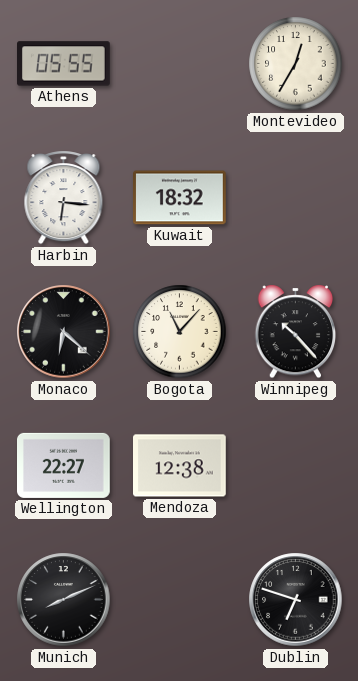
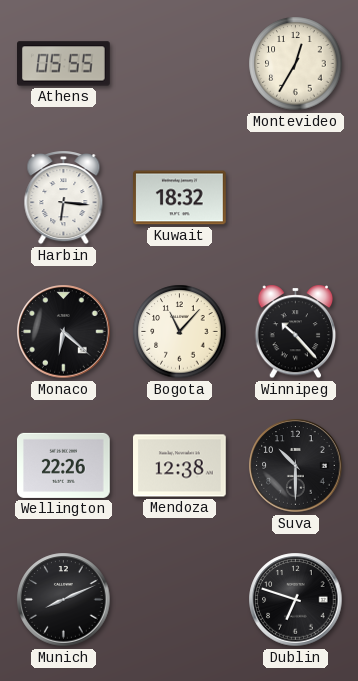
Wellington: 22:27 -> 22:26 (64, 465)
Suva: none -> 10:30 (296, 466)
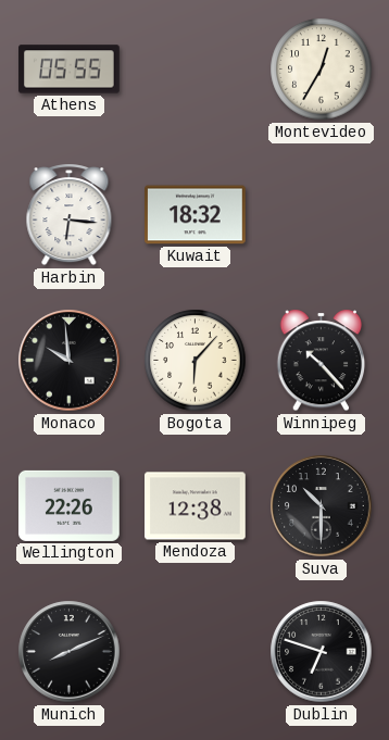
Monaco: 6:22 -> 9:59 (70, 361)
Bogota: 11:07 -> 6:07 (196, 361)
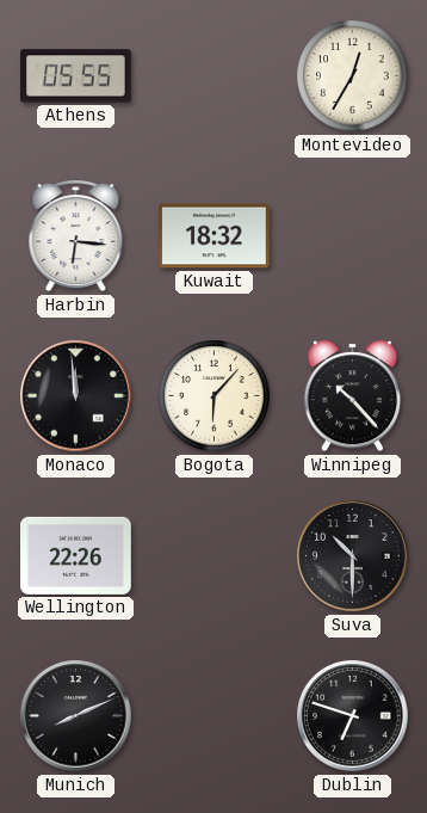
Monaco: 9:59 -> 11:59 (76, 396)
Mendoza: 12:38 -> none (196, 506)
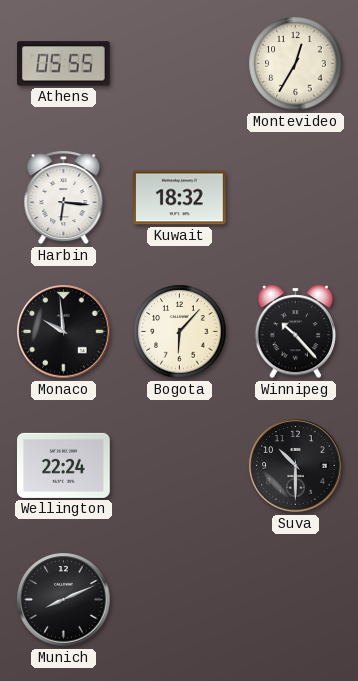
Monaco: 11:59 -> 9:59 (64, 332)
Wellington: 22:26 -> 22:24 (64, 465)
Dublin: 6:48 -> none (353, 716)
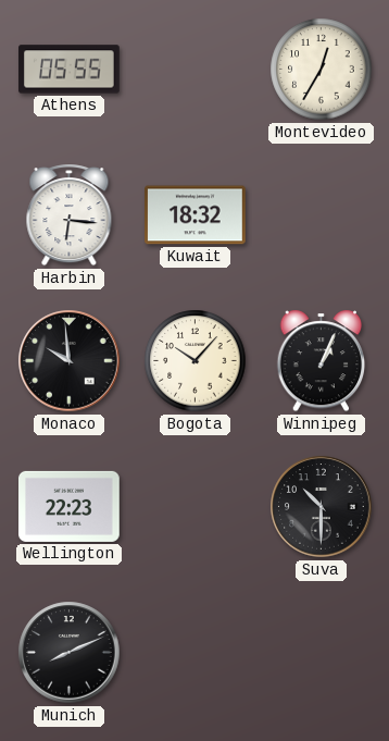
Bogota: 6:07 -> 10:07 (196, 361)
Winnipeg: 10:23 -> 1:04 (322, 361)
Wellington: 22:24 -> 22:23 (70, 506)
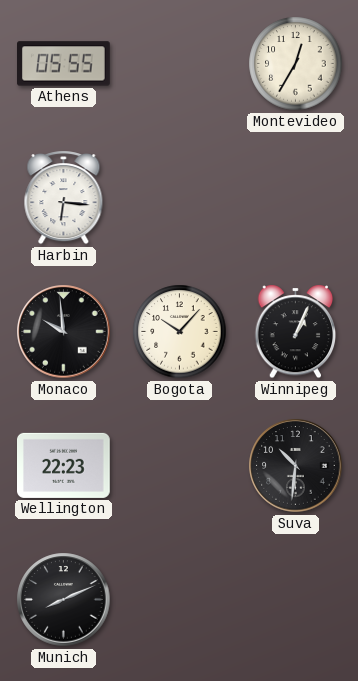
Kuwait: 18:32 -> none (196, 215)
Suva: 10:30 -> 10:31 (296, 466)
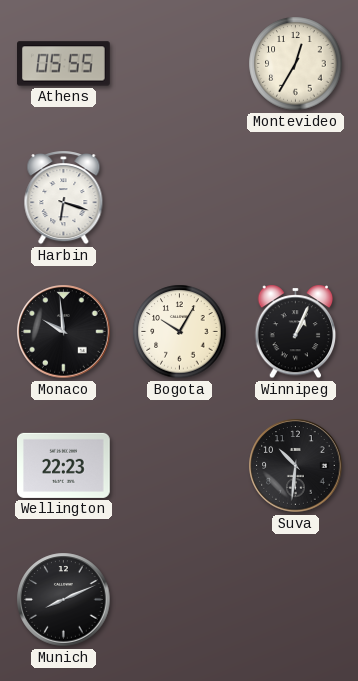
Harbin: 6:16 -> 6:18 (64, 198)
Bogota: 10:07 -> 10:05 (180, 332)
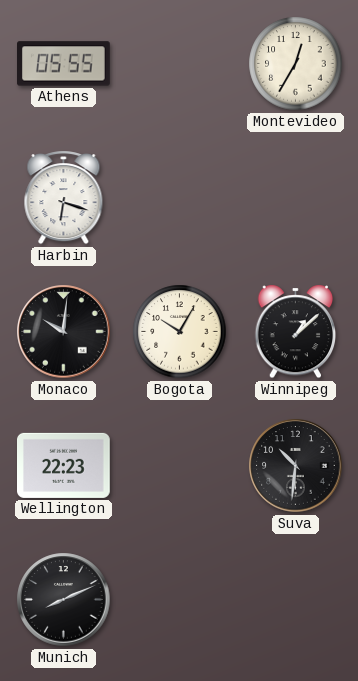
Monaco: 9:59 -> 10:01 (64, 332)
Winnipeg: 1:04 -> 1:08 (296, 332)
